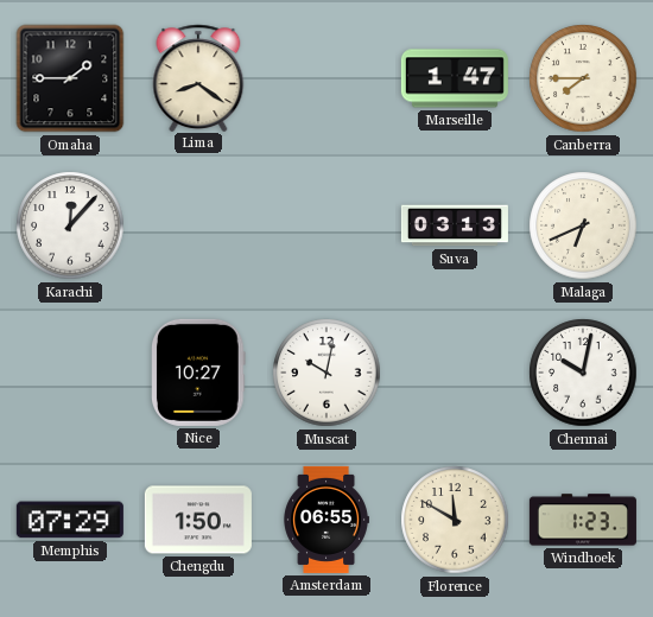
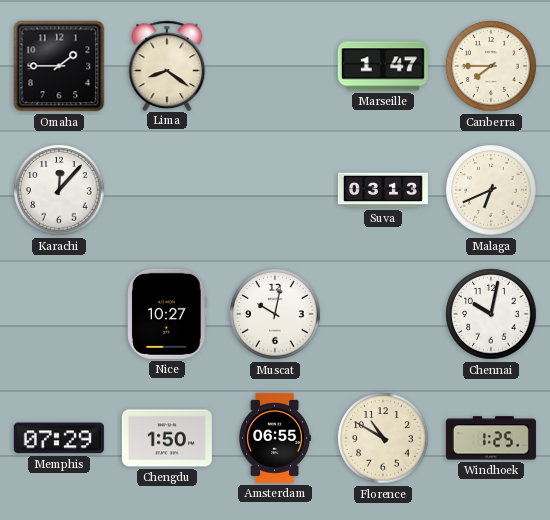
Florence: 11:50 -> 10:50 (383, 438)
Windhoek: 1:23 -> 1:25 (491, 438)
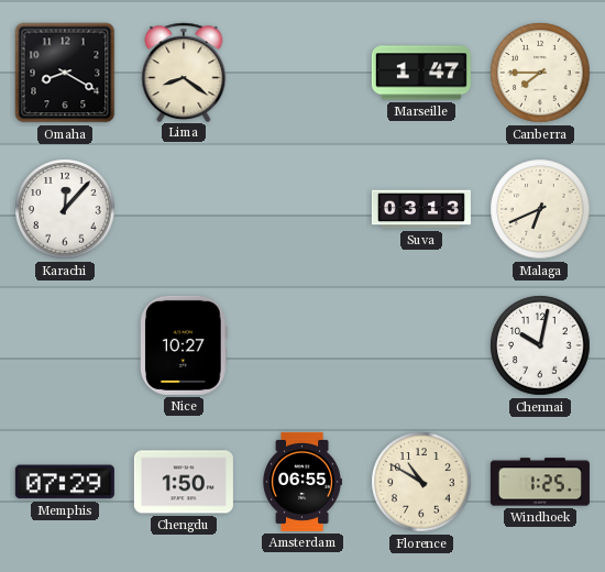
Omaha: 1:45 -> 8:20 (65, 73)
Muscat: 10:02 -> none (275, 314)
